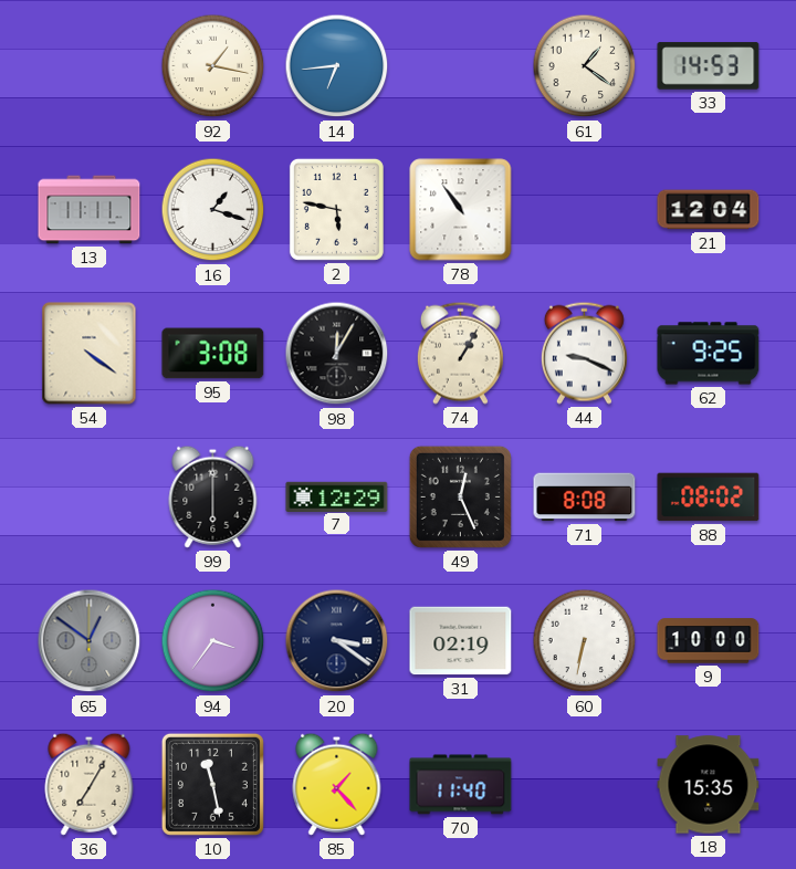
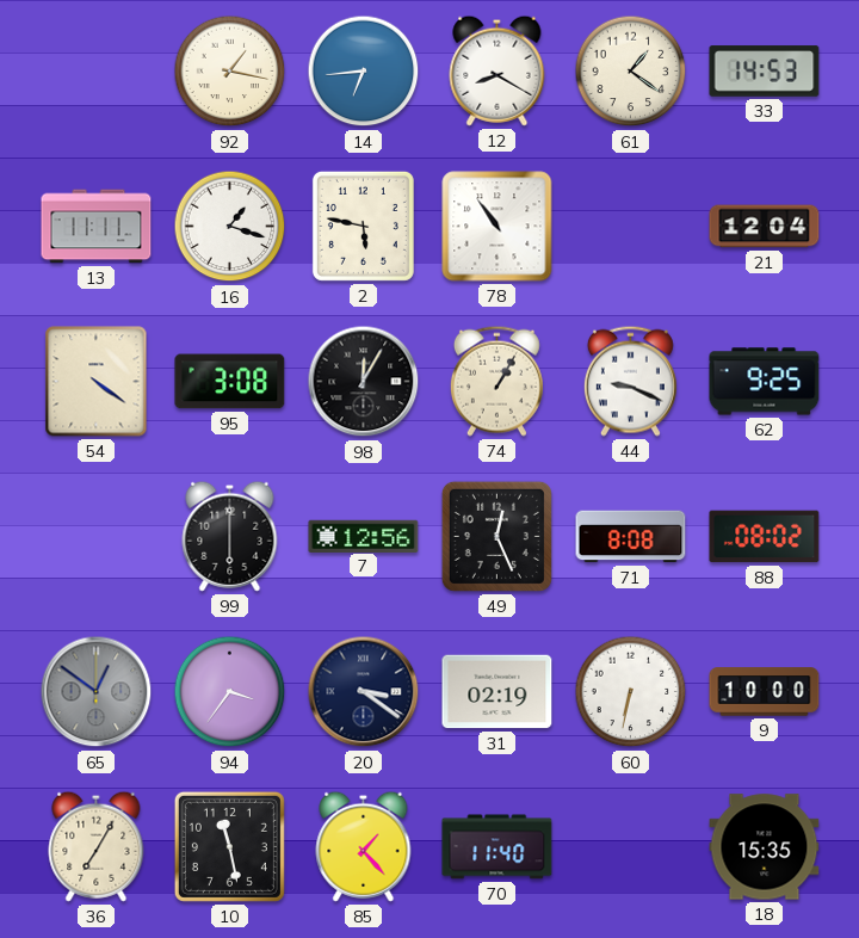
12: none -> 8:20 (498, 70)
7: 12:29 -> 12:56 (364, 536)
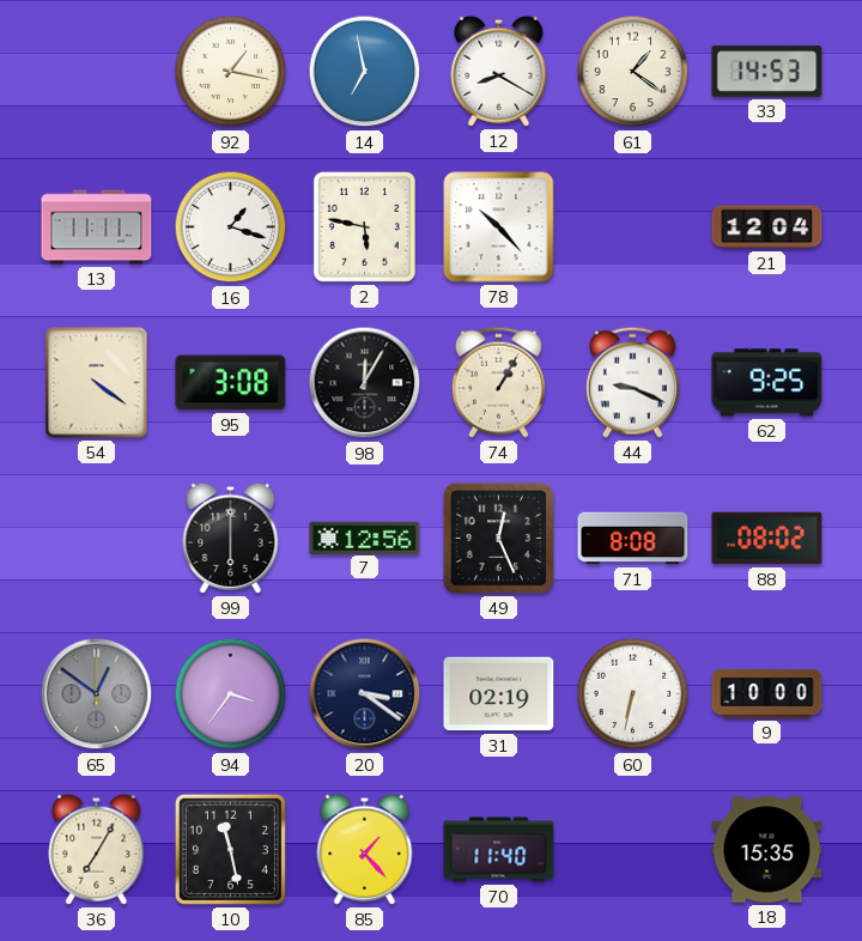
14: 6:44 -> 6:58 (365, 72)
78: 10:54 -> 10:23 (499, 227)
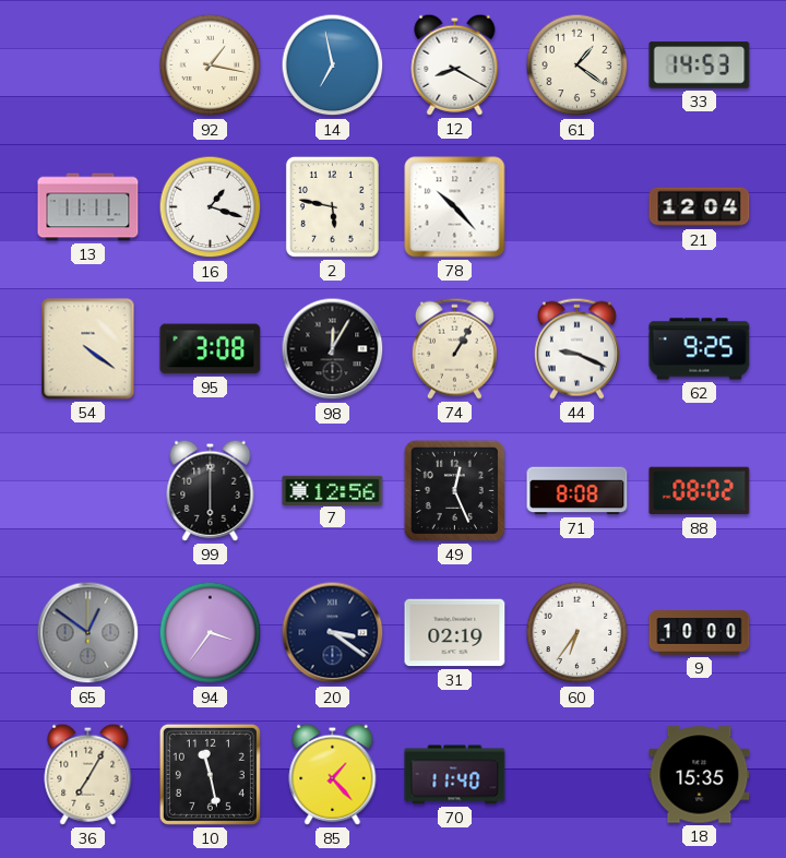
60: 6:32 -> 6:36 (577, 633)
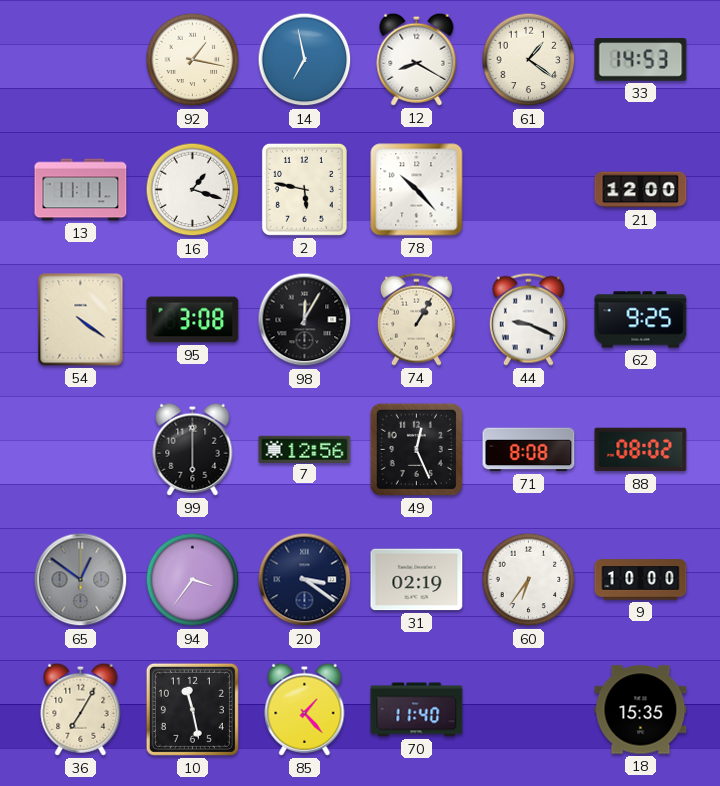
21: 12:04 -> 12:00 (641, 190)
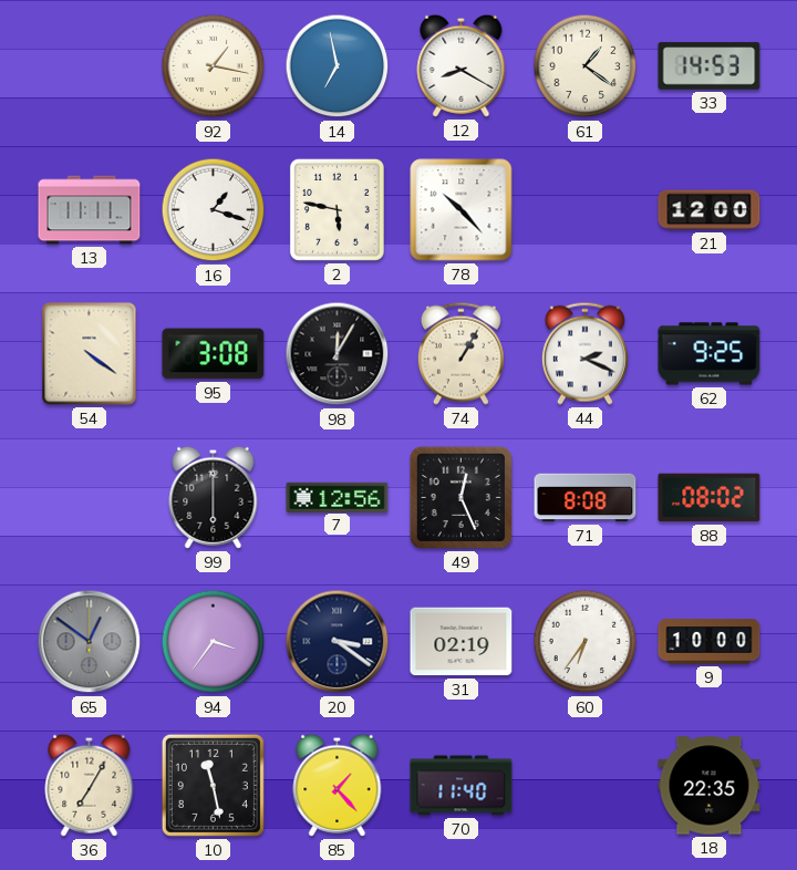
44: 9:19 -> 2:19 (584, 353)
18: 15:35 -> 22:35 (710, 786)
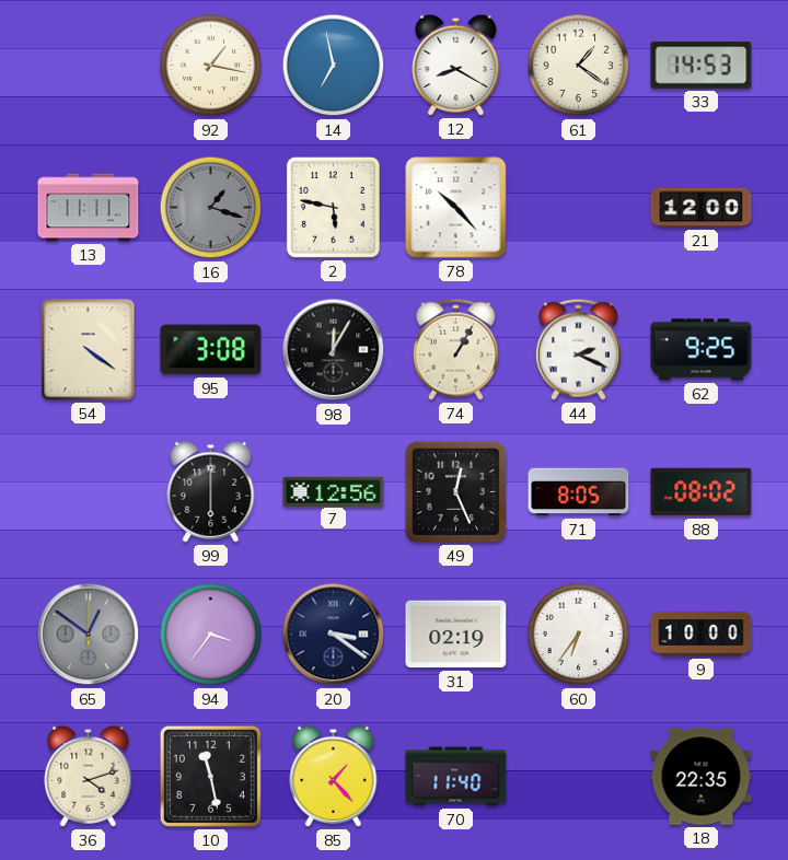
16 dial: white -> grey (211, 208)
71: 8:08 -> 8:05 (579, 492)
36: 7:05 -> 4:12 (89, 776)
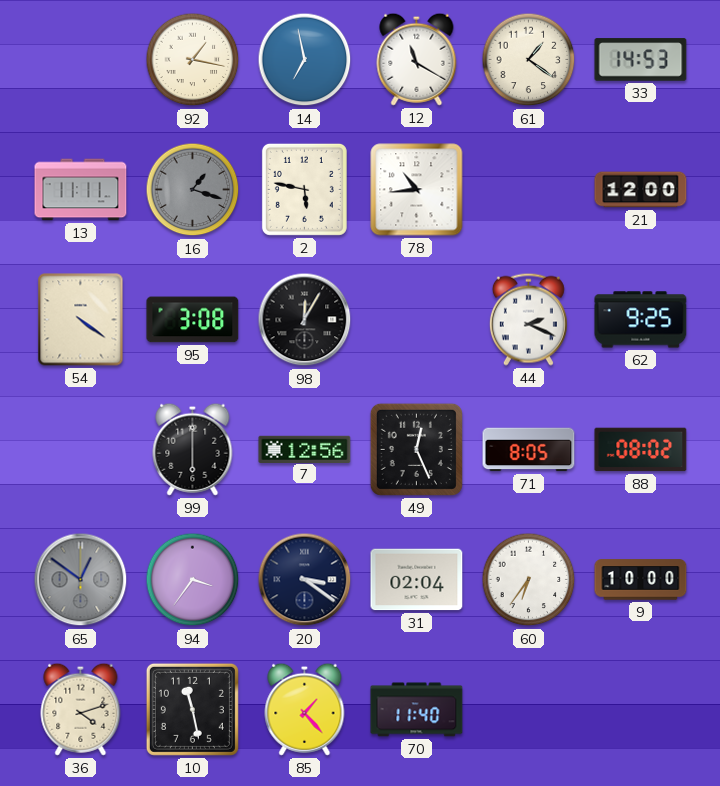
12: 8:20 -> 11:20 (417, 59)
78: 10:23 -> 10:44 (417, 190)
74: 1:05 -> none (455, 349)
31: 02:19 -> 02:04 (417, 580)
18: 22:35 -> none (702, 777)
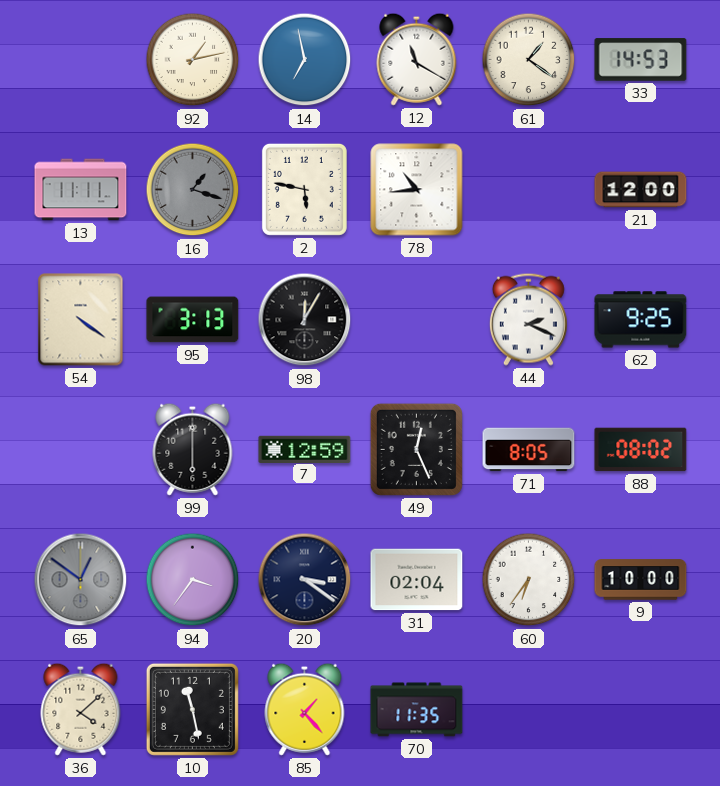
92: 1:17 -> 1:13 (193, 60)
95: 3:08 -> 3:13 (193, 320)
7: 12:56 -> 12:59 (305, 449)
36: 4:12 -> 4:08 (81, 709)
70: 11:40 -> 11:35 (417, 710)
